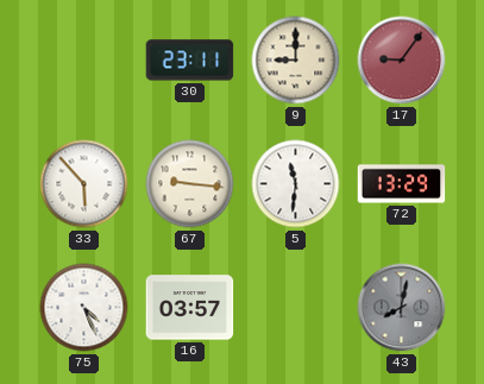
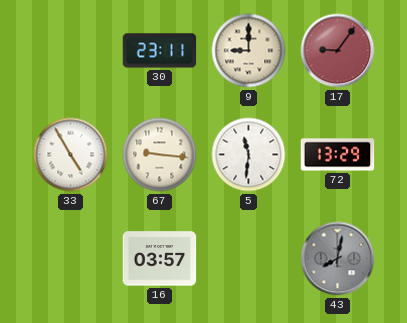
33: 5:53 -> 4:55 (71, 155)
75: 4:26 -> none (84, 308)
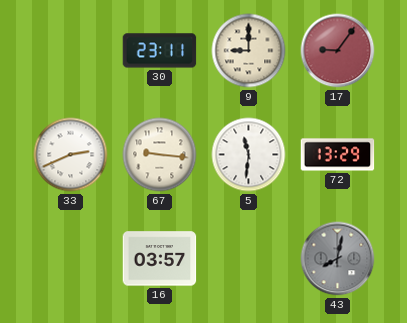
33: 4:55 -> 2:41 (71, 155)
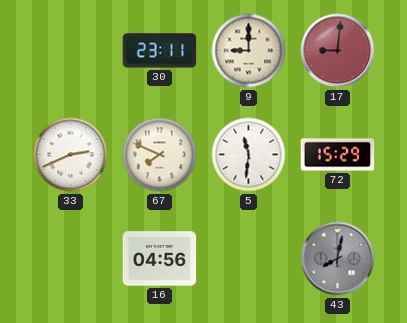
17: 9:06 -> 9:01 (338, 51)
67: 9:16 -> 7:49 (160, 155)
72: 13:29 -> 15:29 (338, 155)
16: 03:57 -> 04:56 (160, 259)
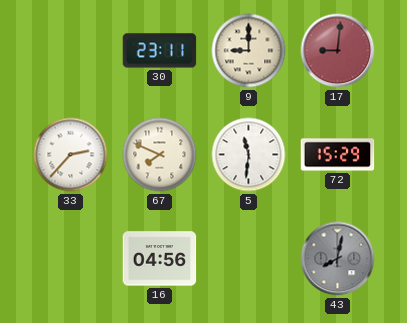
33: 2:41 -> 2:37 (71, 155)
